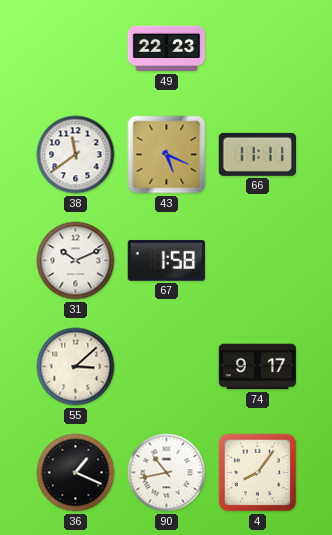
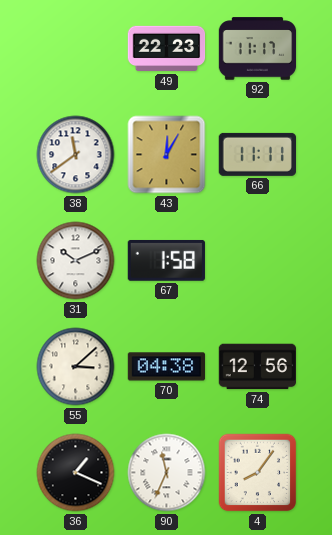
92: none -> 11:17 (258, 49)
43: 5:19 -> 12:05 (167, 155)
70: none -> 04:38 (167, 367)
74: 9:17 -> 12:56 (257, 367)
90: 10:43 -> 11:34 (167, 473)
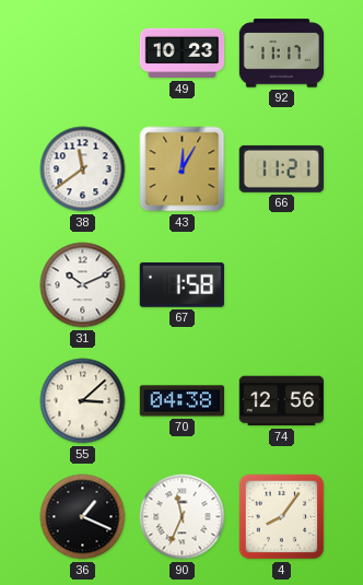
49: 22:23 -> 10:23 (183, 54)
66: 11:11 -> 11:21 (281, 168)
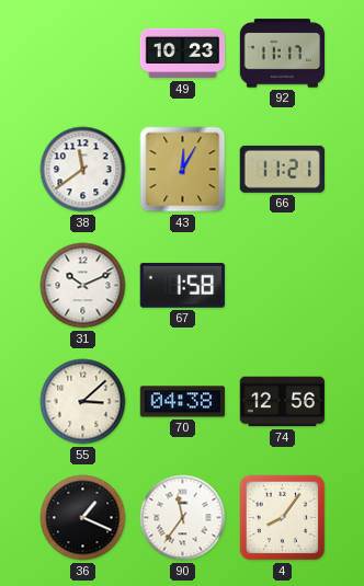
90: 11:34 -> 11:36 (183, 518)
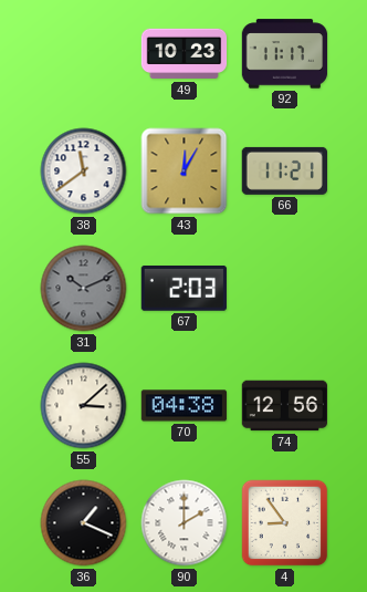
31 dial: white -> grey (84, 289)
67: 1:58 -> 2:03 (183, 288)
90: 11:36 -> 2:00 (185, 523)
4: 8:06 -> 8:54 (285, 523)
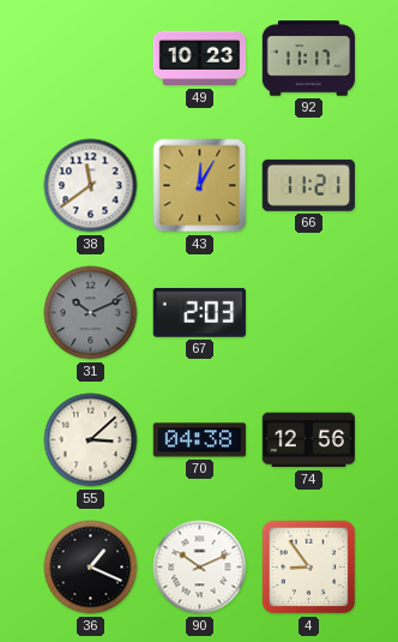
90: 2:00 -> 10:11 (200, 568)
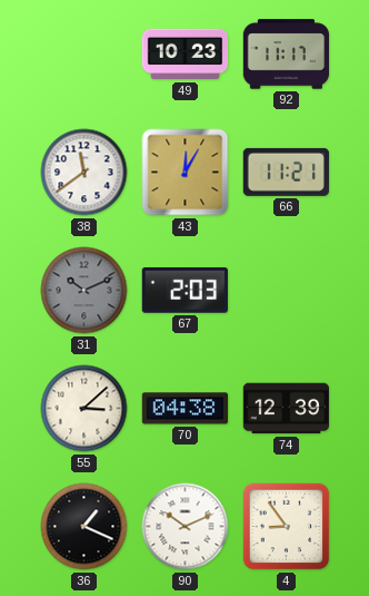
74: 12:56 -> 12:39 (286, 409)
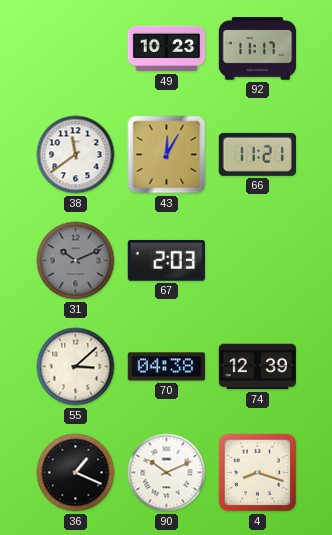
4: 8:54 -> 8:18 (258, 473)
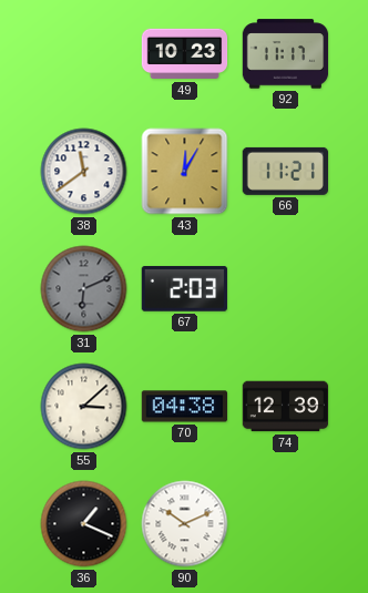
31: 10:11 -> 6:11 (84, 289)
4: 8:18 -> none (258, 473)
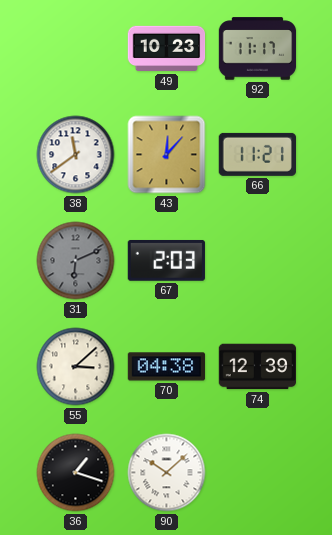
43: 12:05 -> 12:07 (167, 155)
36: 1:19 -> 1:18 (76, 473)
90: 10:11 -> 10:08 (167, 473)
